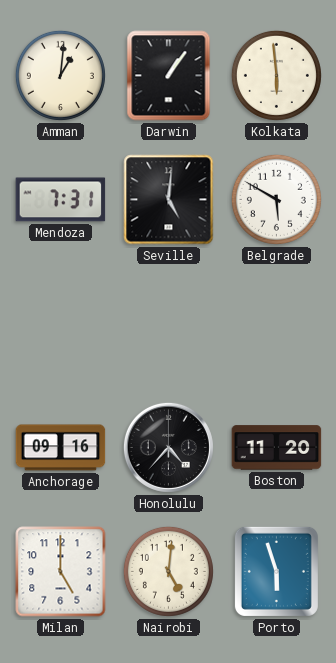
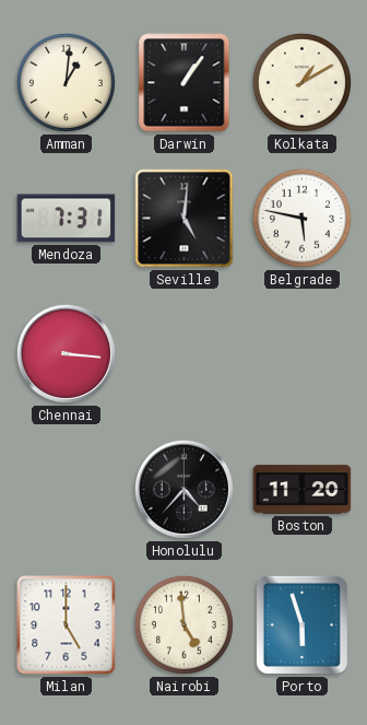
Kolkata: 5:59 -> 1:10 (301, 82)
Belgrade: 5:50 -> 5:47 (301, 218)
Chennai: none -> 3:16 (66, 353)
Anchorage: 09:16 -> none (61, 448)
Nairobi: 5:01 -> 4:59 (183, 624)
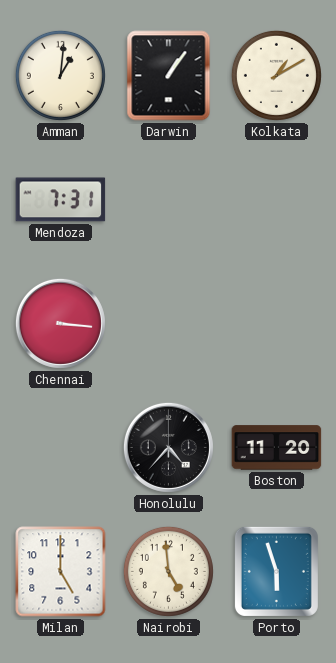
Seville: 5:01 -> none (185, 219)
Belgrade: 5:47 -> none (301, 218)
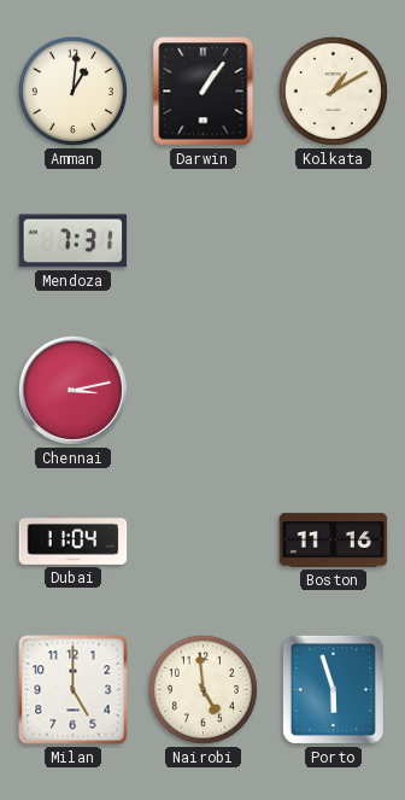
Chennai: 3:16 -> 3:13 (72, 390)
Dubai: none -> 11:04 (74, 539)
Honolulu: 4:37 -> none (168, 447)
Boston: 11:20 -> 11:16 (334, 541)
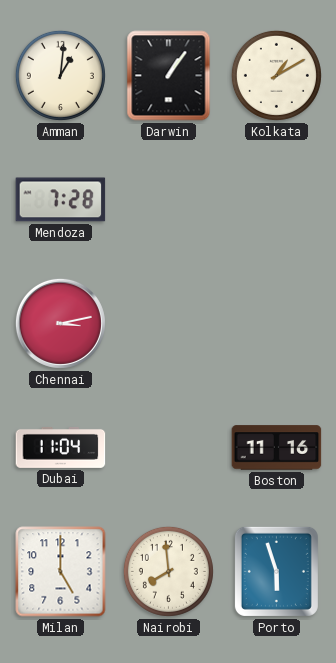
Mendoza: 7:31 -> 7:28 (61, 200)
Nairobi: 4:59 -> 7:59 (168, 571)
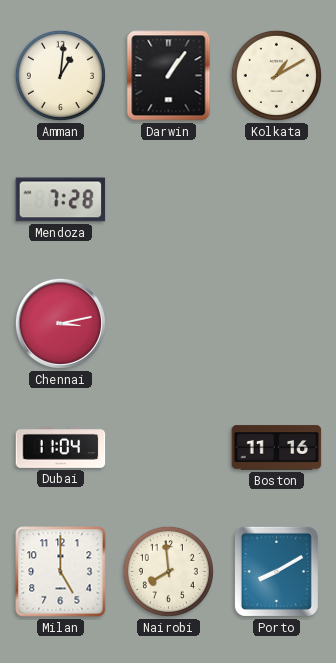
Porto: 5:57 -> 8:10 (276, 571)
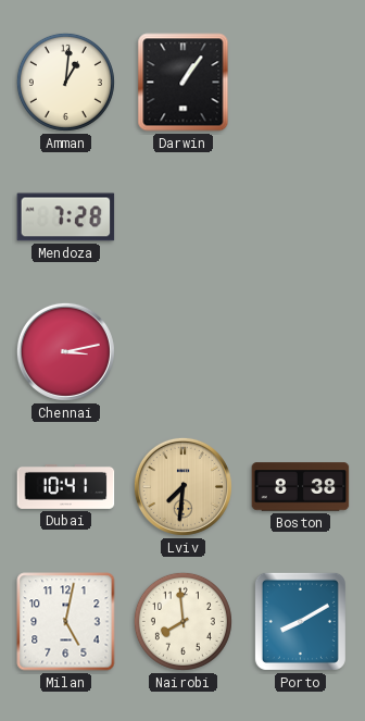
Kolkata: 1:10 -> none (276, 75)
Dubai: 11:04 -> 10:41 (66, 486)
Lviv: none -> 7:31 (182, 486)
Boston: 11:16 -> 8:38 (301, 487)
Milan: 5:00 -> 5:02 (66, 622)
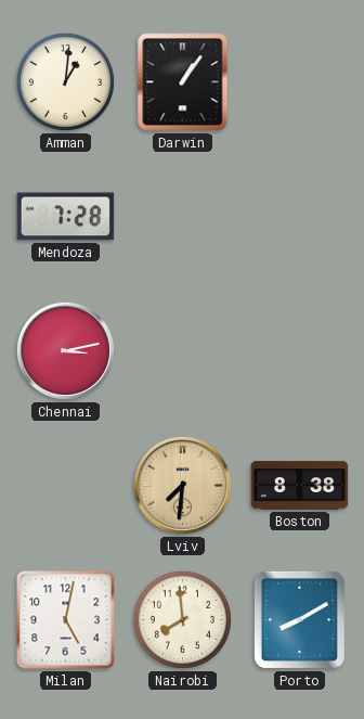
Dubai: 10:41 -> none (66, 486)
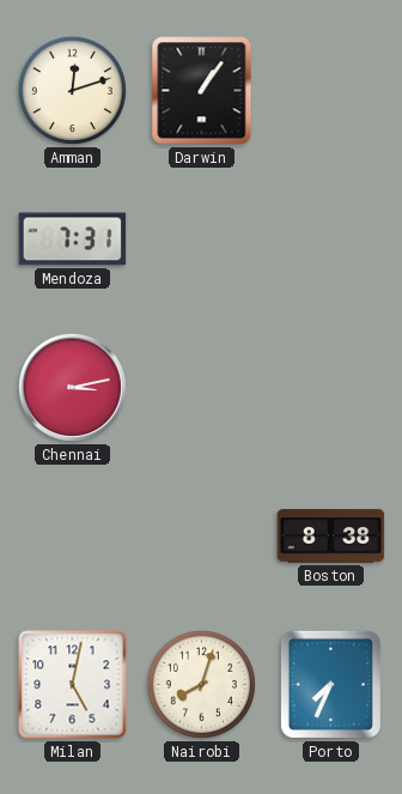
Amman: 1:01 -> 12:12 (72, 90)
Mendoza: 7:28 -> 7:31 (73, 240)
Lviv: 7:31 -> none (182, 485)
Nairobi: 7:59 -> 8:03 (201, 684)
Porto: 8:10 -> 7:34 (330, 684)
